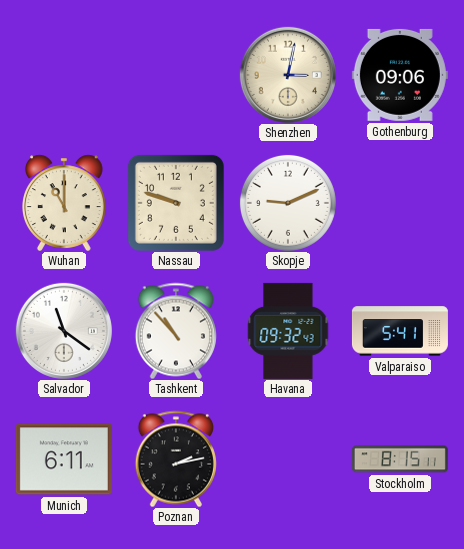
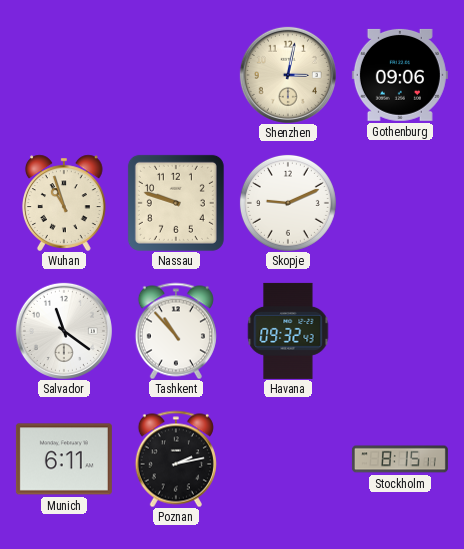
Wuhan: 11:00 -> 10:57 (65, 203)
Valparaiso: 5:41 -> none (400, 331)
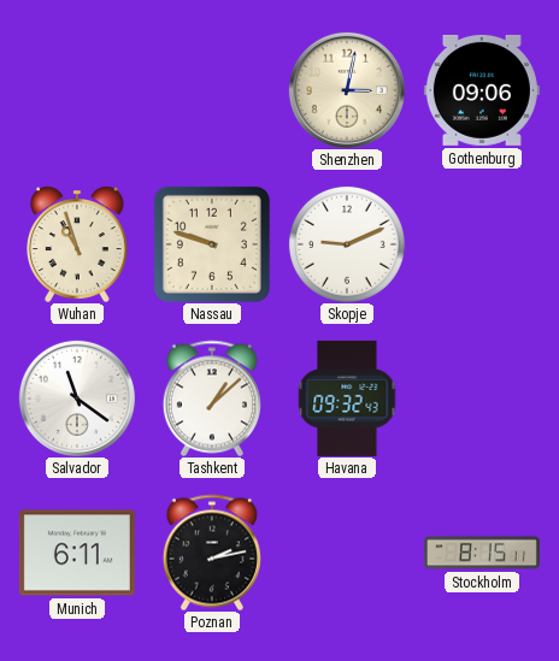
Tashkent: 10:53 -> 1:08 (212, 399)
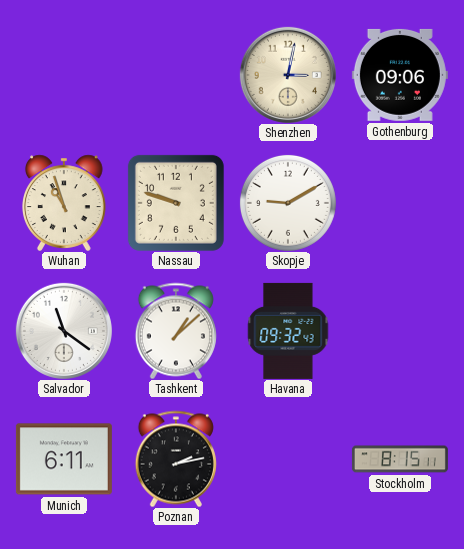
Skopje: 9:11 -> 9:10 (288, 203)
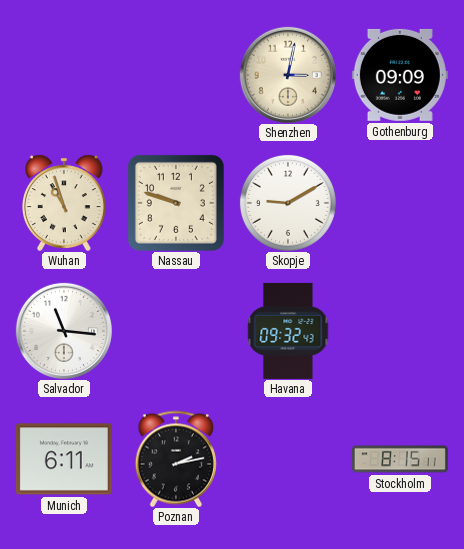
Gothenburg: 09:06 -> 09:09 (400, 75)
Salvador: 11:21 -> 11:16 (64, 331)
Tashkent: 1:08 -> none (176, 331)
